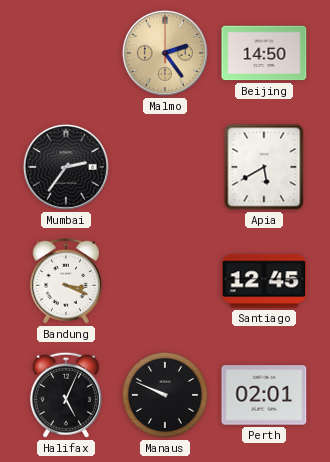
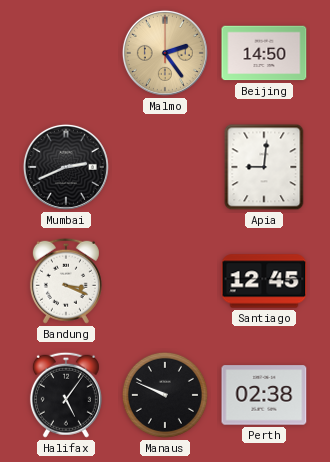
Mumbai: 2:36 -> 2:41 (66, 167)
Apia: 5:40 -> 9:01 (264, 167)
Halifax: 5:04 -> 5:06 (66, 395)
Perth: 02:01 -> 02:38 (264, 395)
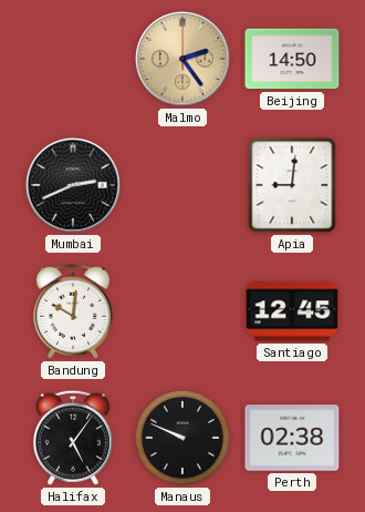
Bandung: 3:19 -> 10:01 (73, 311)
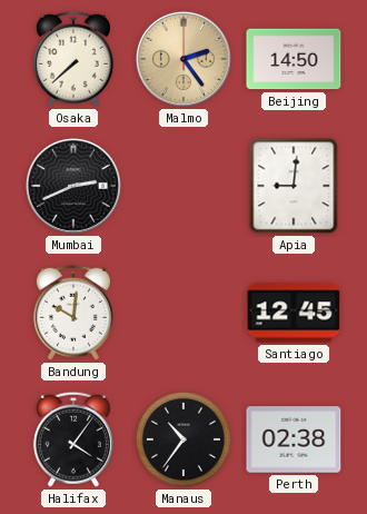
Osaka: none -> 7:38 (73, 59)
Halifax: 5:06 -> 4:06 (73, 439)
Manaus: 9:49 -> 10:36 (183, 439)
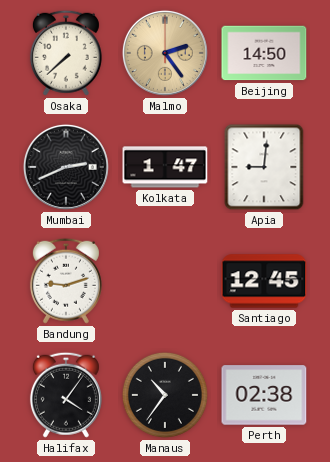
Kolkata: none -> 1:47 (165, 167)
Bandung: 10:01 -> 9:12 (66, 281)
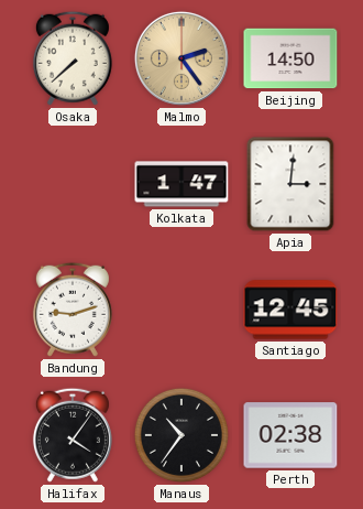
Mumbai: 2:41 -> none (66, 167)
Apia: 9:01 -> 3:01 (290, 184)
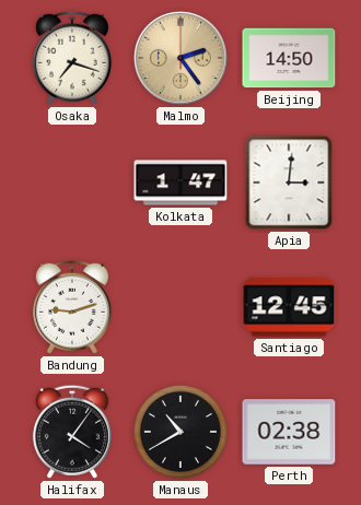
Osaka: 7:38 -> 7:18 (72, 58)
Manaus: 10:36 -> 10:40 (180, 432)
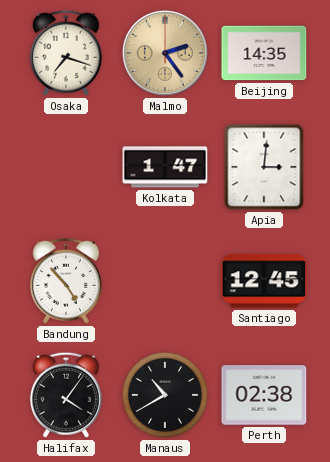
Beijing: 14:50 -> 14:35 (264, 53)
Bandung: 9:12 -> 4:53 (66, 281)
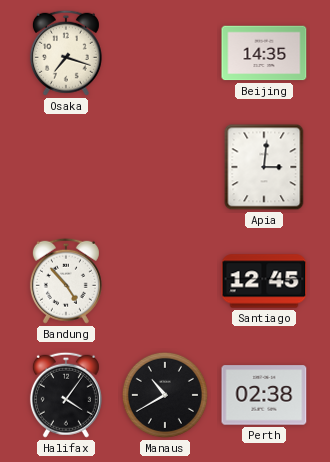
Malmo: 2:24 -> none (165, 53)
Kolkata: 1:47 -> none (165, 167)
